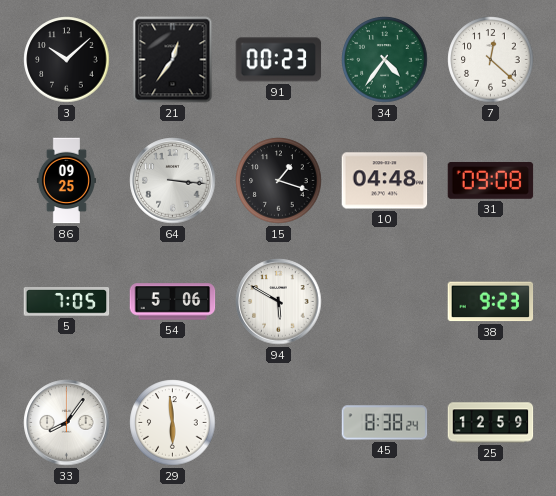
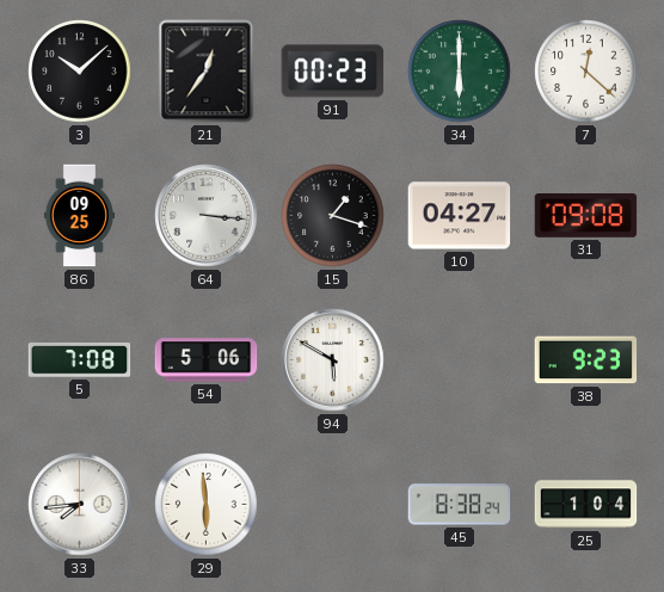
34: 4:36 -> 6:00 (460, 72)
10: 04:48 -> 04:27 (460, 216)
5: 7:05 -> 7:08 (80, 360)
33: 8:06 -> 7:44 (80, 505)
25: 12:59 -> 1:04 (586, 505)
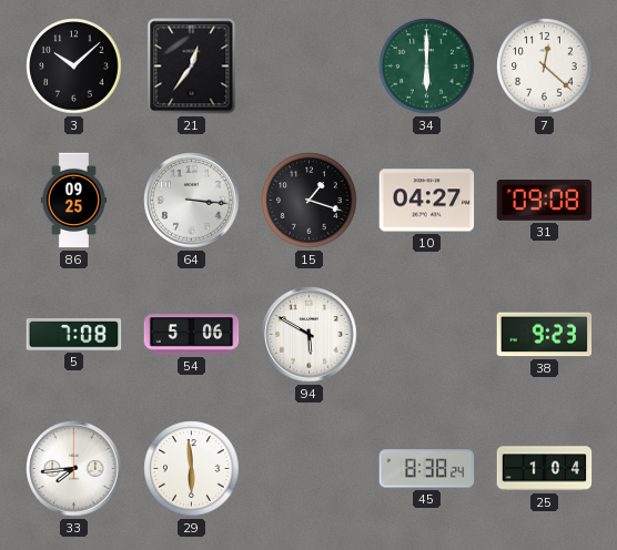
91: 00:23 -> none (333, 72)
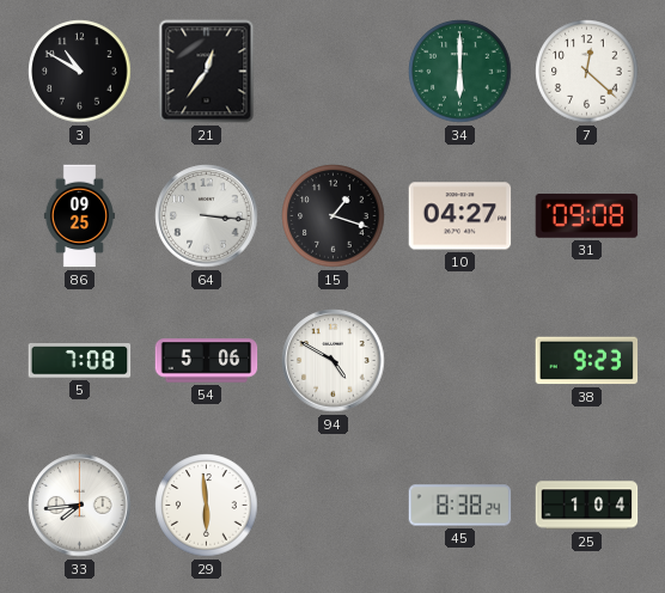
3: 10:08 -> 10:50 (80, 72)
94: 5:50 -> 4:50 (334, 361)
